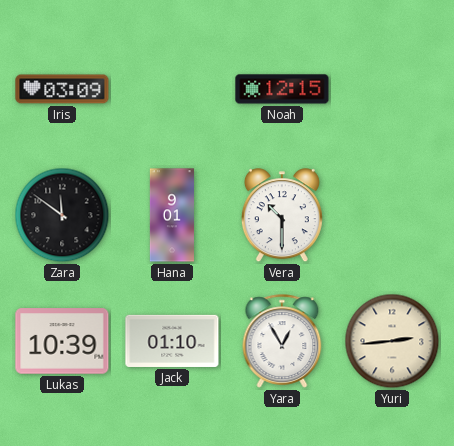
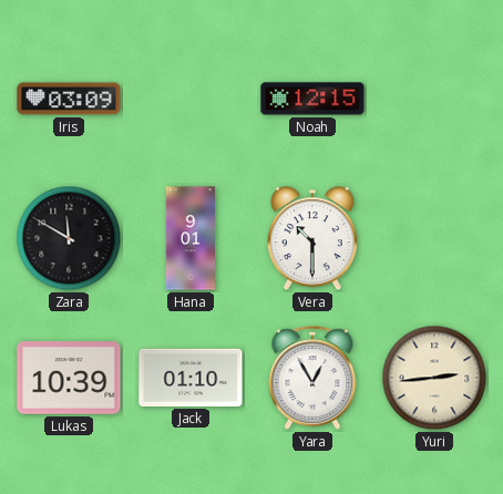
Zara: 11:51 -> 11:50 (69, 238)
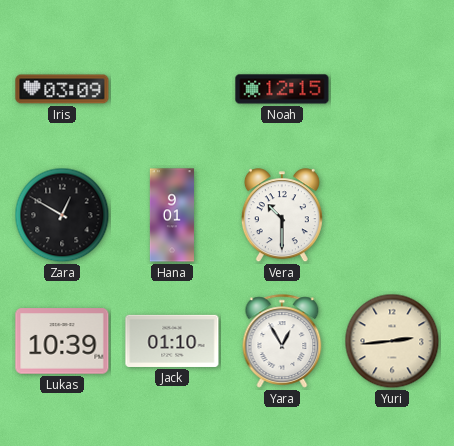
Zara: 11:50 -> 12:50 (62, 215)
